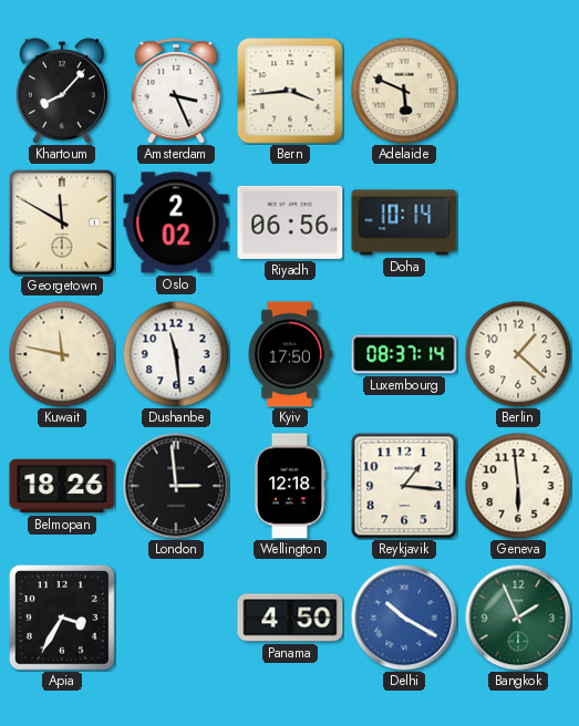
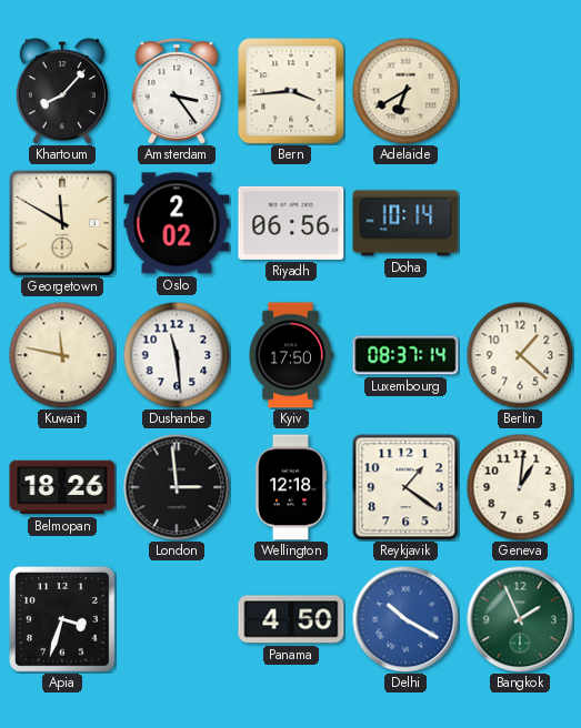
Amsterdam: 3:26 -> 3:24 (177, 91)
Adelaide: 5:49 -> 6:40 (405, 91)
Reykjavik: 1:16 -> 1:21 (405, 487)
Geneva: 5:59 -> 1:01 (520, 487)
Apia: 3:35 -> 3:33 (62, 619)
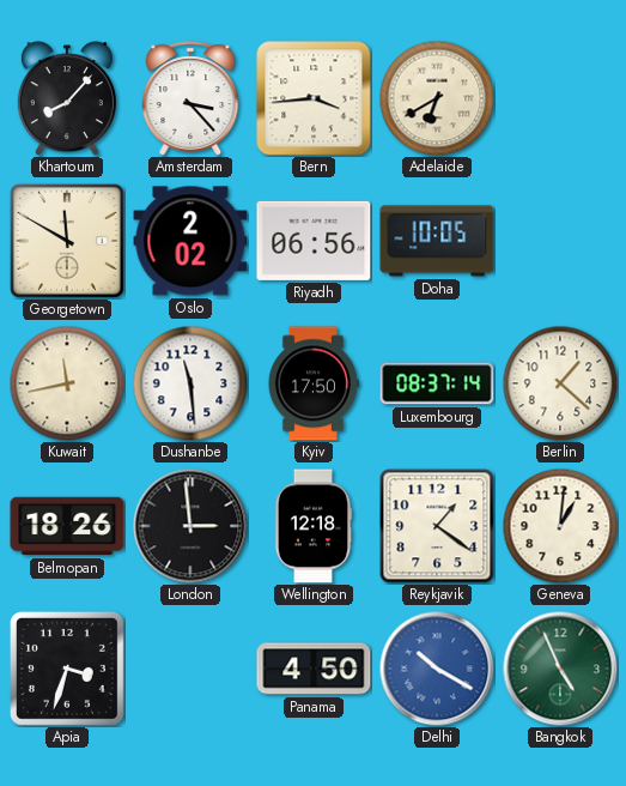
Amsterdam: 3:24 -> 3:23 (190, 98)
Doha: 10:14 -> 10:05 (437, 241)
Kuwait: 11:47 -> 11:43 (67, 383)
Bangkok: 1:56 -> 4:56 (560, 669)
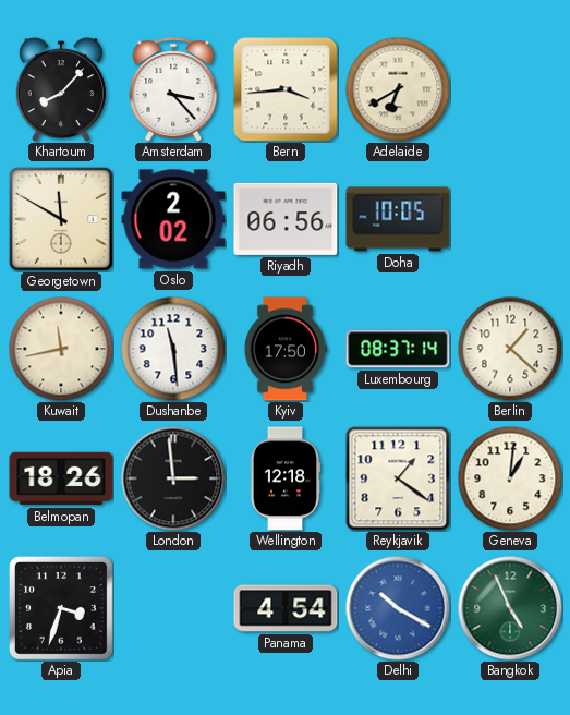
Panama: 4:50 -> 4:54 (286, 608)
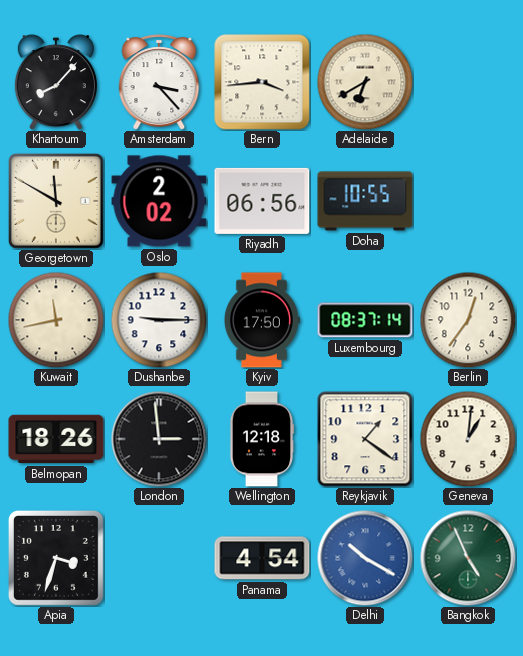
Doha: 10:05 -> 10:55 (365, 201)
Dushanbe: 11:29 -> 9:15 (159, 320)
Berlin: 1:22 -> 12:36 (468, 320)
